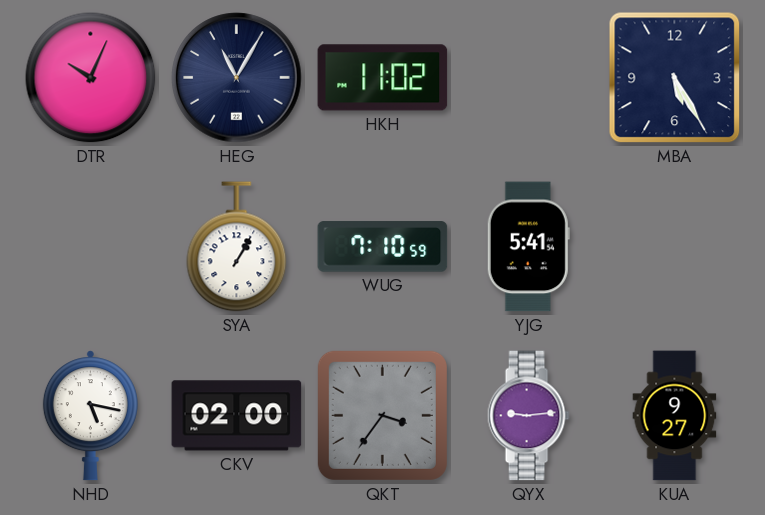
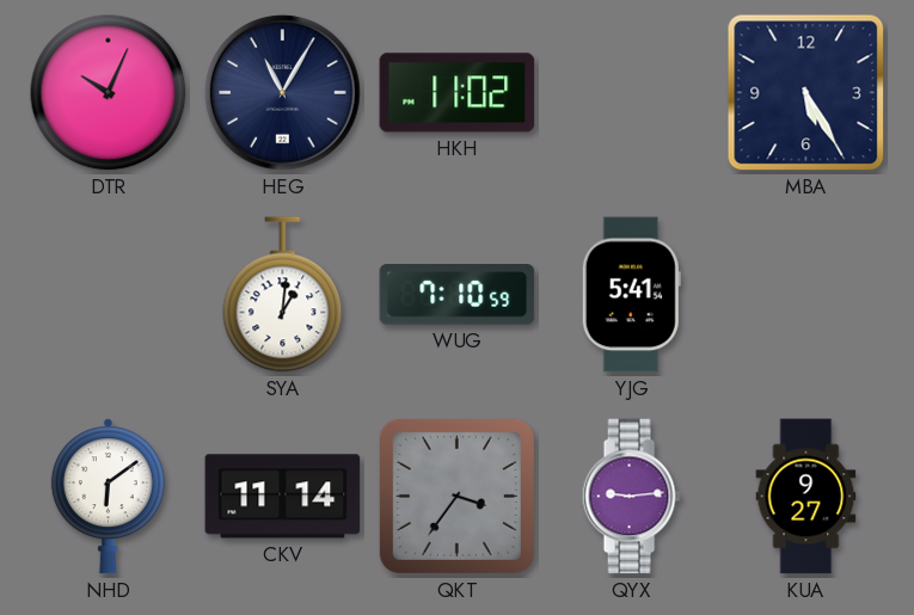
SYA: 1:05 -> 1:01 (283, 295)
NHD: 5:17 -> 6:09 (108, 497)
CKV: 02:00 -> 11:14 (283, 497)
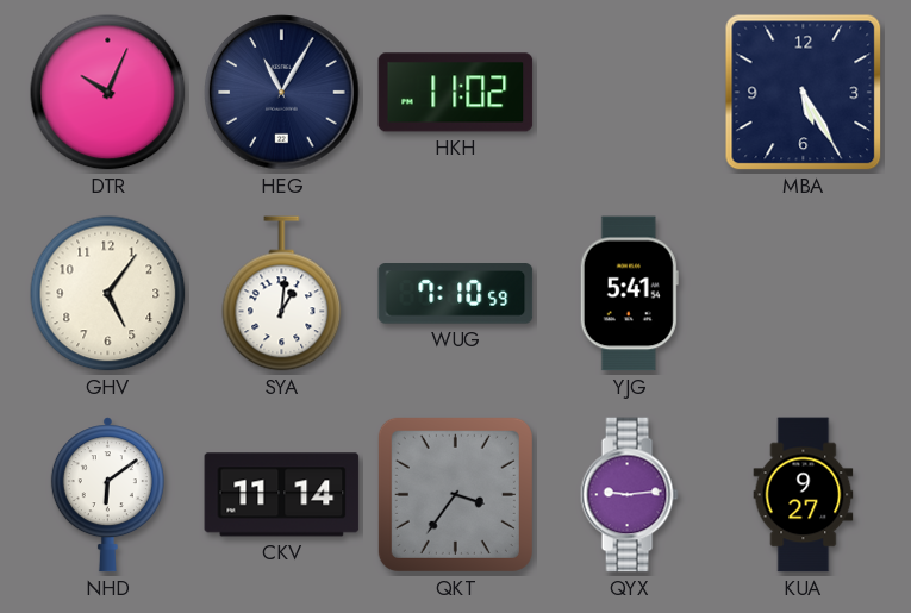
GHV: none -> 5:06 (108, 294)
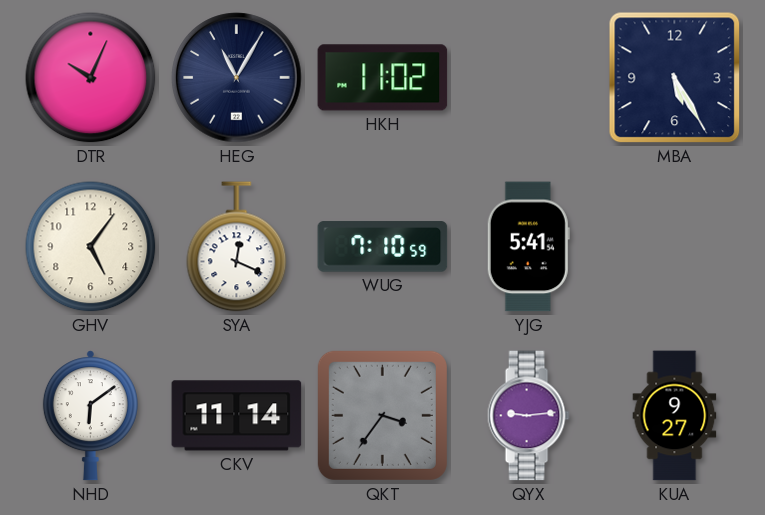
SYA: 1:01 -> 12:19 (237, 247)
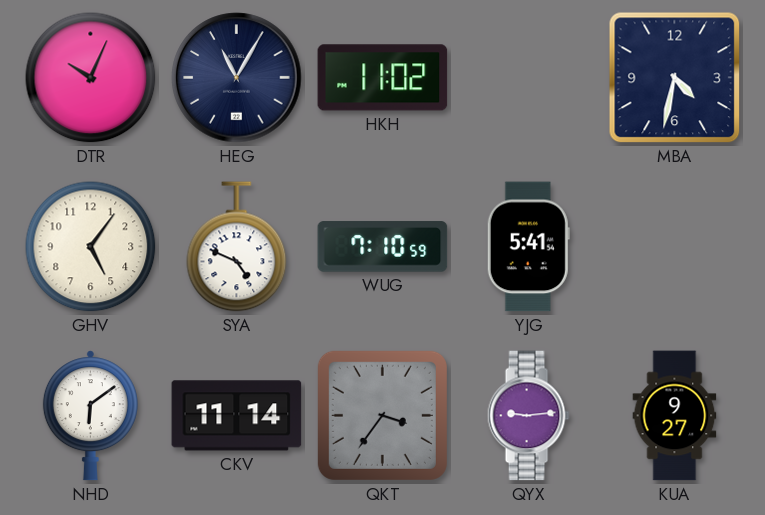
MBA: 5:25 -> 4:32 (675, 78)
SYA: 12:19 -> 4:49 (237, 247)
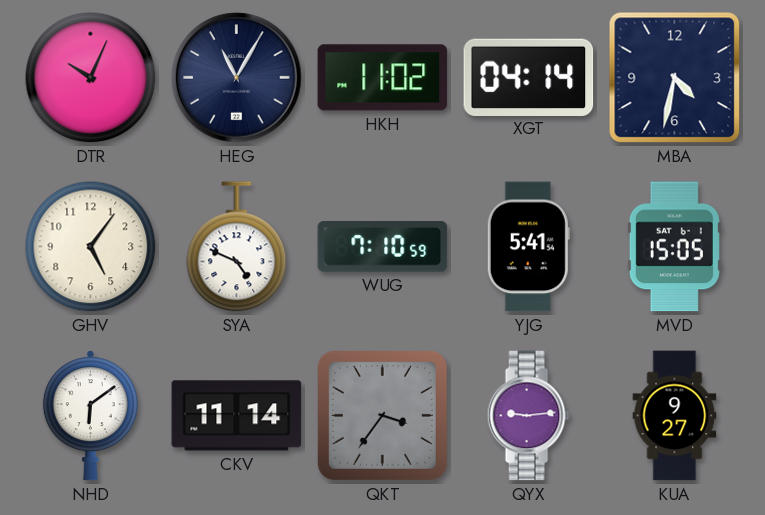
XGT: none -> 04:14 (529, 77)
MVD: none -> 15:05 (674, 247)
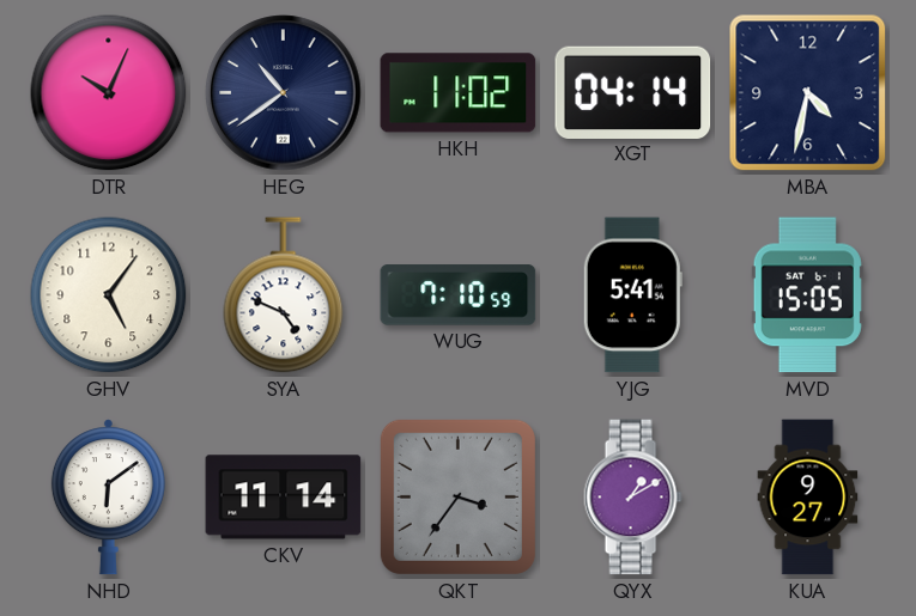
HEG: 11:05 -> 10:39 (284, 93)
QYX: 9:14 -> 1:10 (632, 498)
